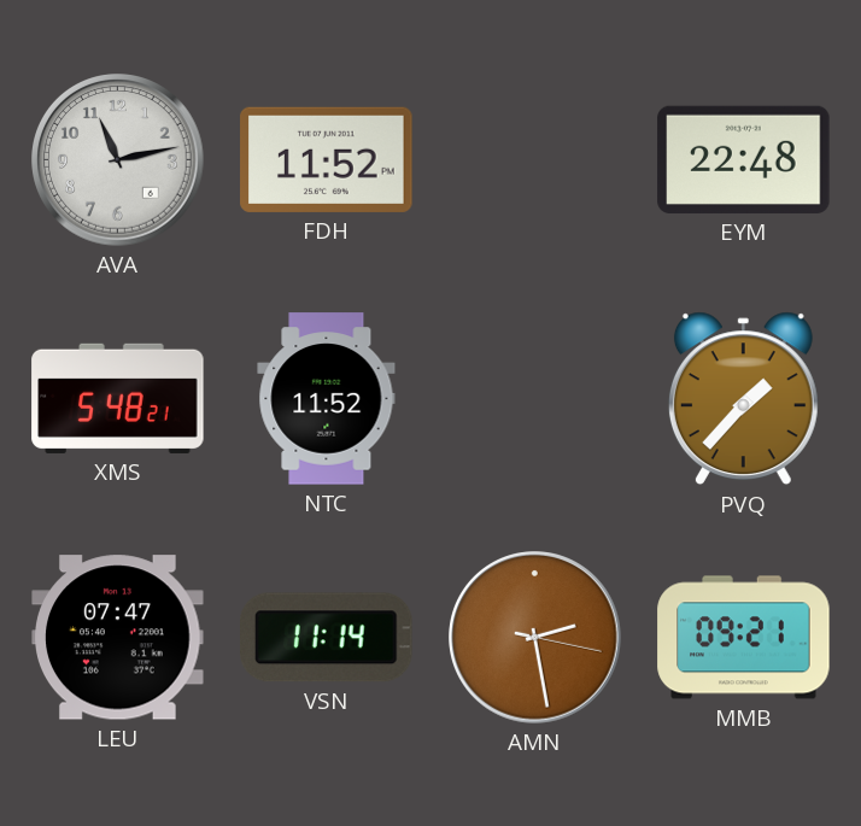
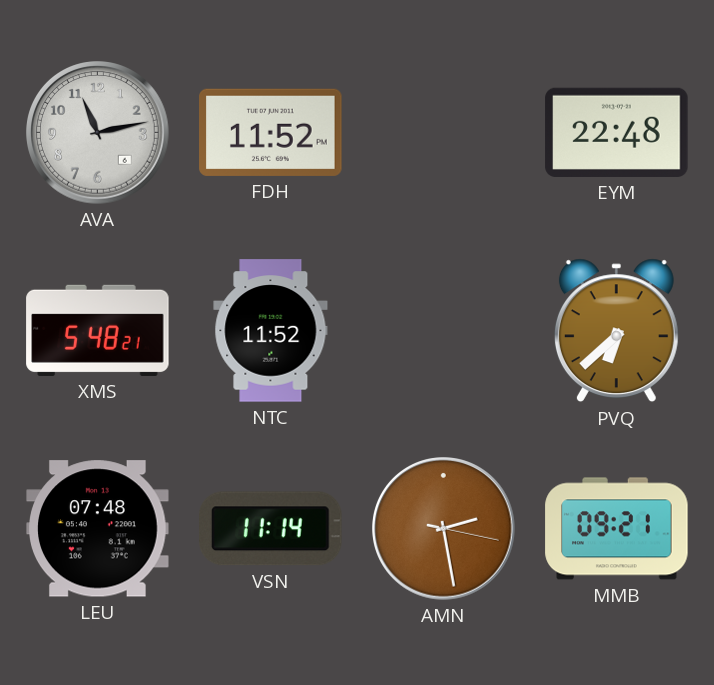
PVQ: 1:37 -> 6:38 (616, 331)
LEU: 07:47 -> 07:48 (98, 529)
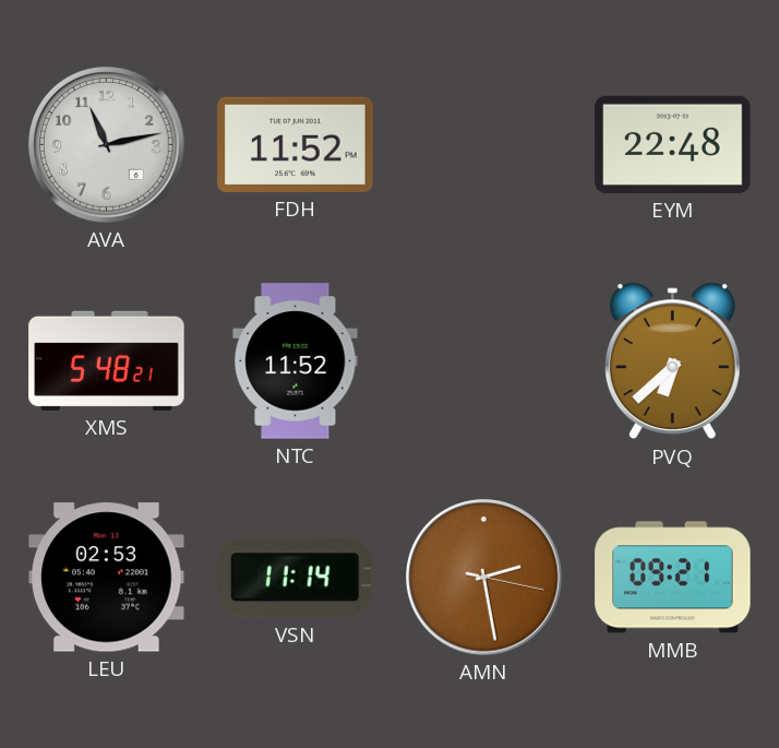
LEU: 07:48 -> 02:53 (107, 578)
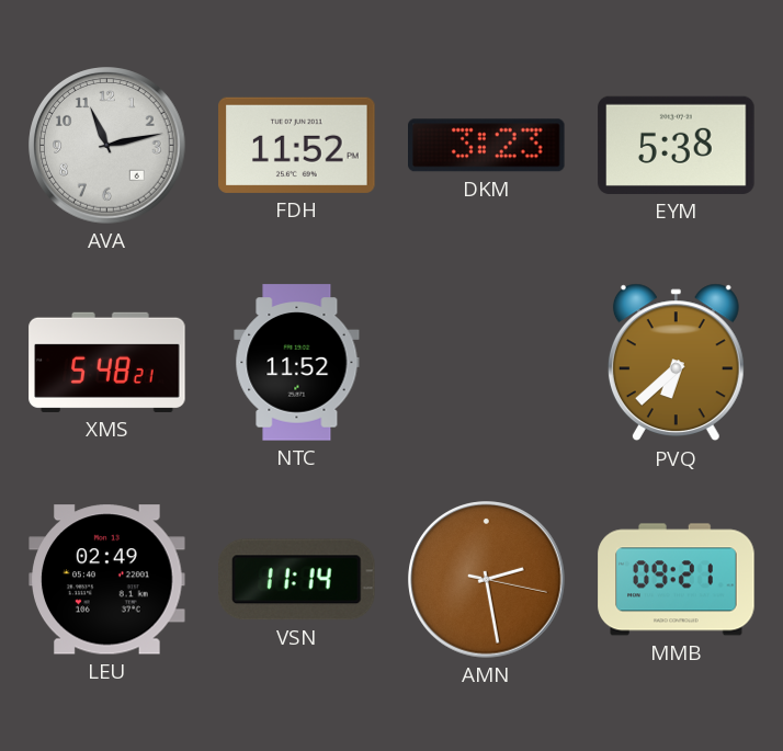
DKM: none -> 3:23 (487, 146)
EYM: 22:48 -> 5:38 (677, 145)
LEU: 02:53 -> 02:49 (107, 580)
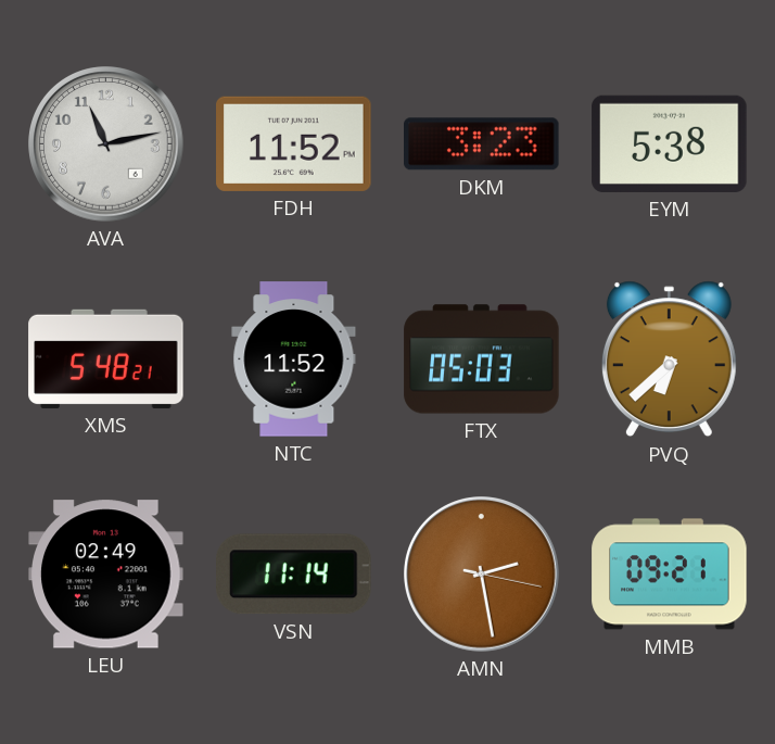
FTX: none -> 05:03 (482, 360)
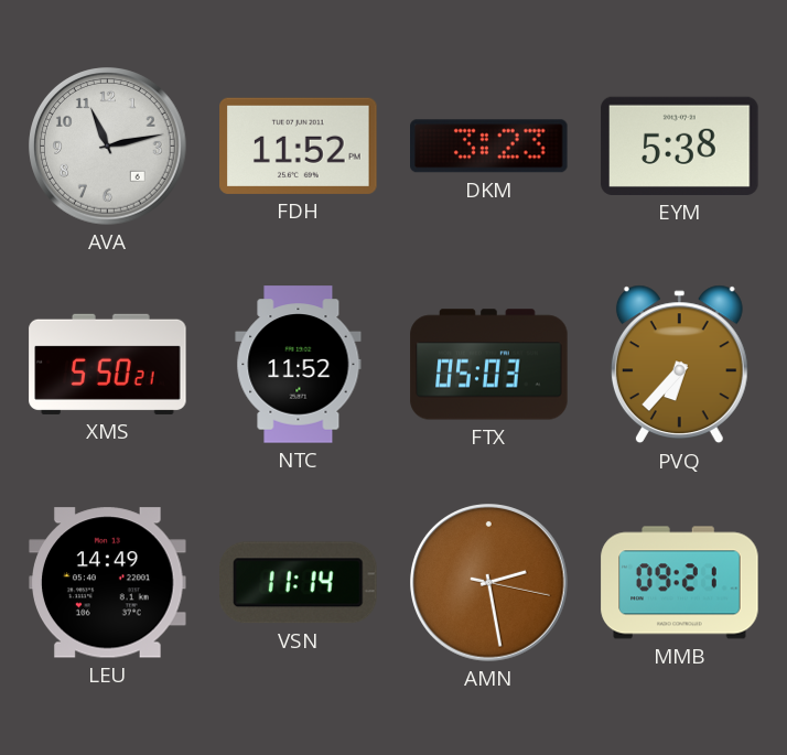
XMS: 5:48 -> 5:50 (108, 364)
PVQ: 6:38 -> 6:37 (679, 365)
LEU: 02:49 -> 14:49 (108, 583)
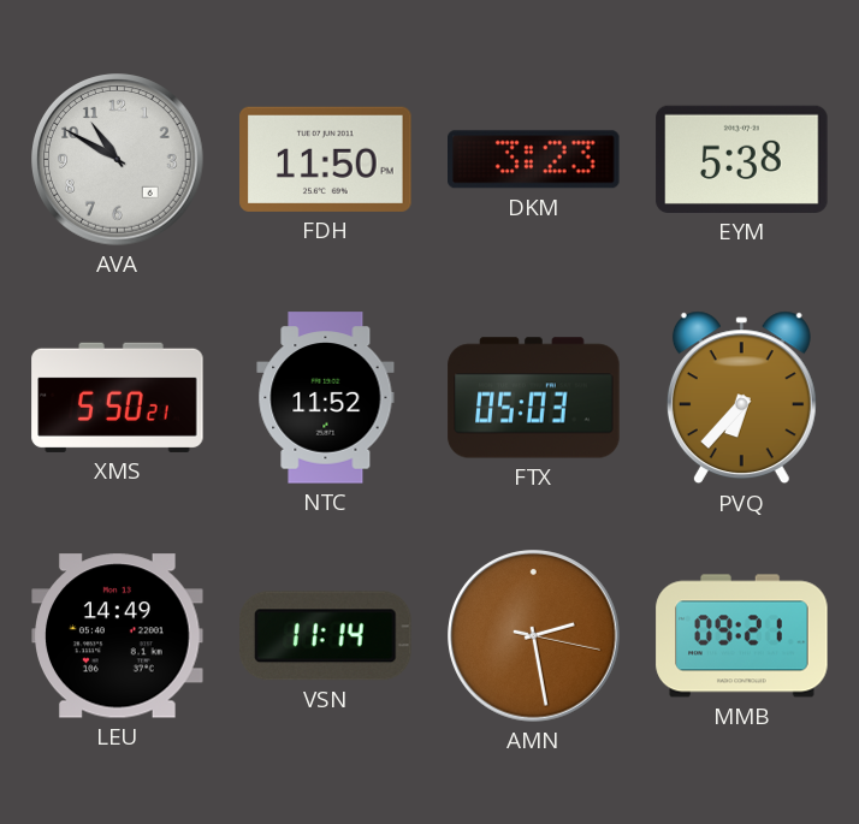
AVA: 11:13 -> 10:50 (118, 160)
FDH: 11:52 -> 11:50 (326, 159)
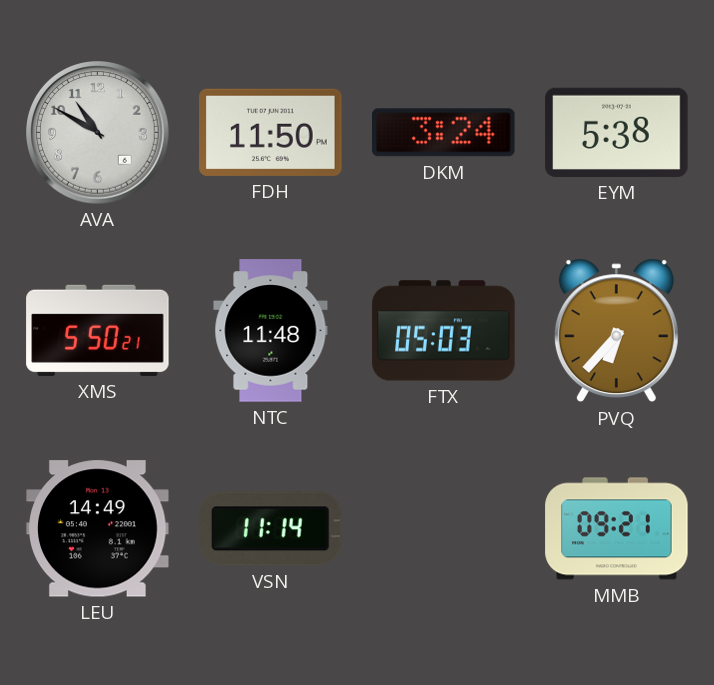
DKM: 3:23 -> 3:24 (444, 133)
NTC: 11:52 -> 11:48 (271, 331)
AMN: 2:28 -> none (534, 636)
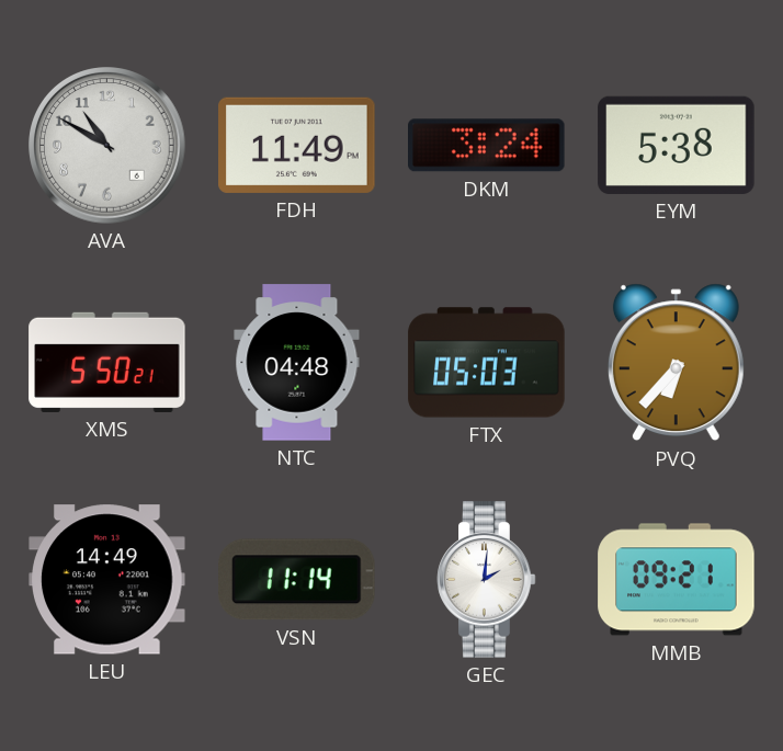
FDH: 11:50 -> 11:49 (297, 145)
NTC: 11:48 -> 04:48 (297, 363)
GEC: none -> 2:01 (487, 580)
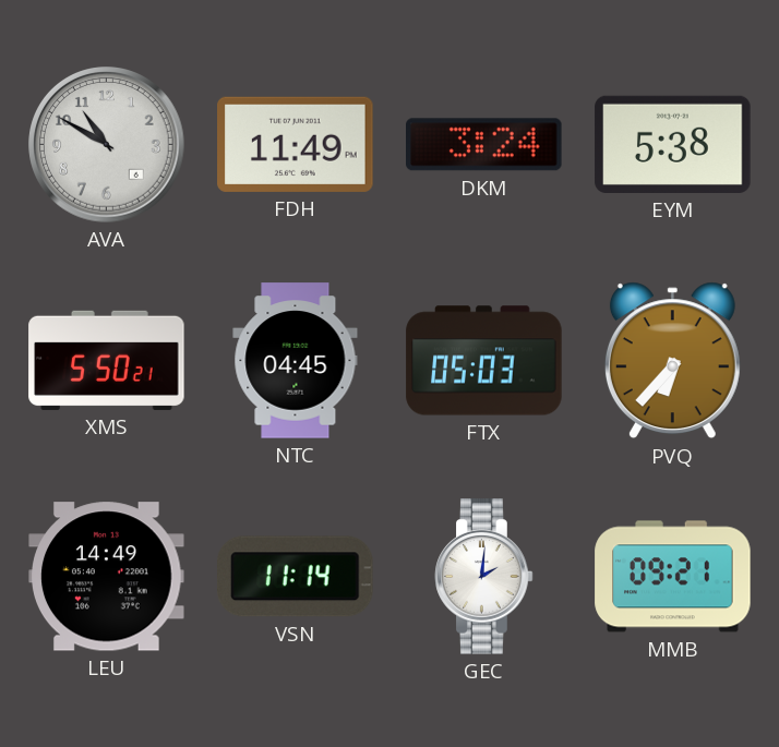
NTC: 04:48 -> 04:45 (296, 361)
